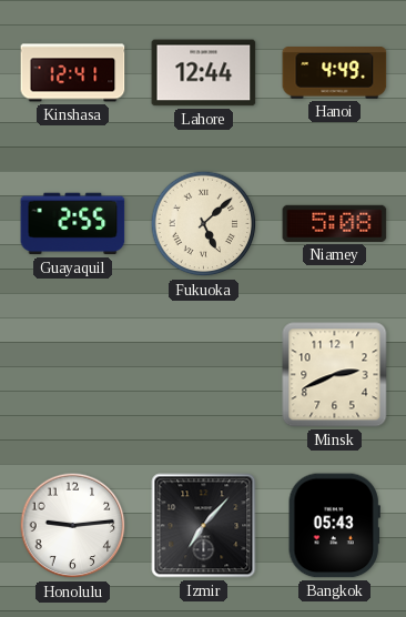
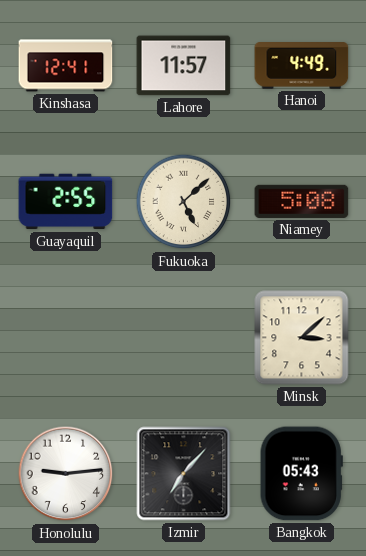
Lahore: 12:44 -> 11:57 (184, 66)
Minsk: 2:41 -> 3:08 (302, 338)
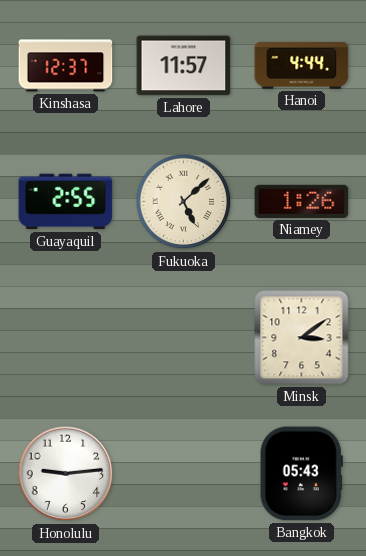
Kinshasa: 12:41 -> 12:37 (66, 66)
Hanoi: 4:49 -> 4:44 (302, 66)
Niamey: 5:08 -> 1:26 (302, 201)
Minsk: 3:08 -> 3:09 (302, 338)
Izmir: 7:07 -> none (184, 474)
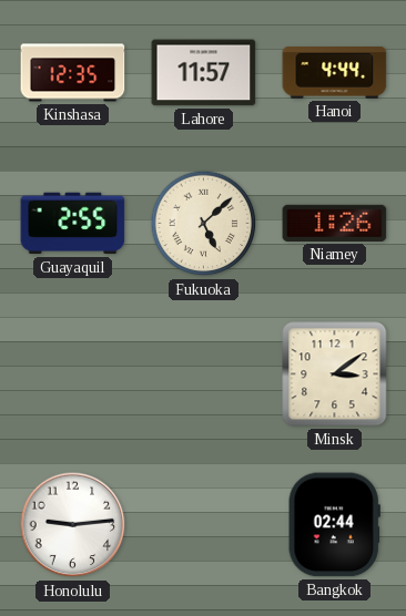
Kinshasa: 12:37 -> 12:35 (73, 73)
Bangkok: 05:43 -> 02:44 (334, 525)
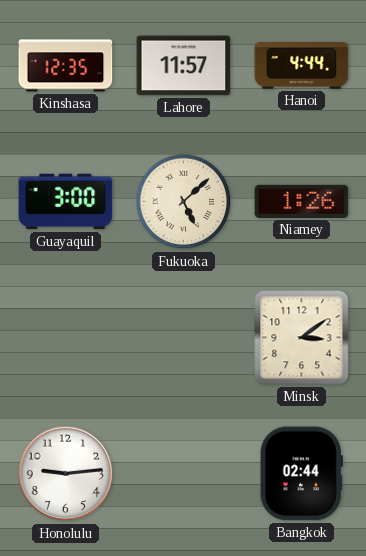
Guayaquil: 2:55 -> 3:00 (66, 202)
